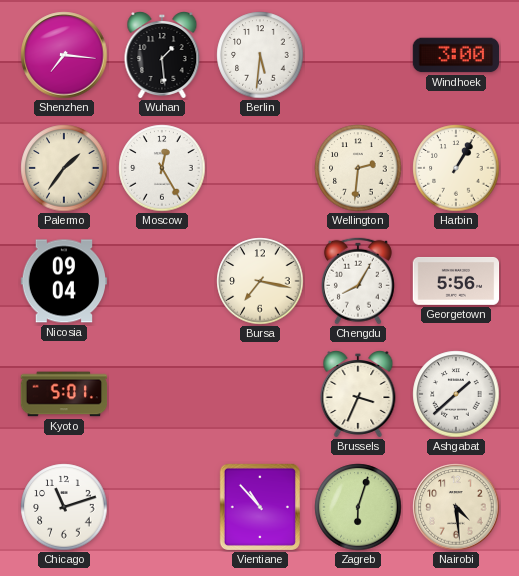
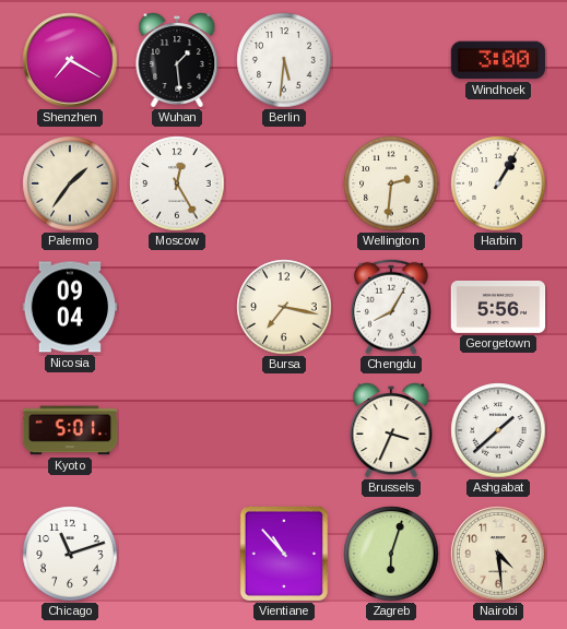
Shenzhen: 7:16 -> 7:20 (70, 60)
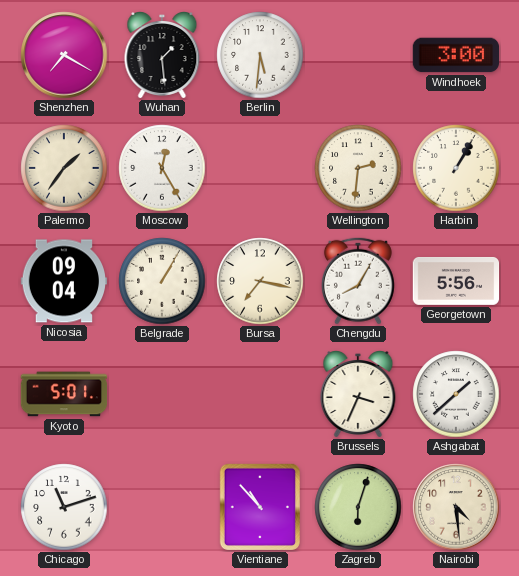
Belgrade: none -> 1:05 (162, 281)
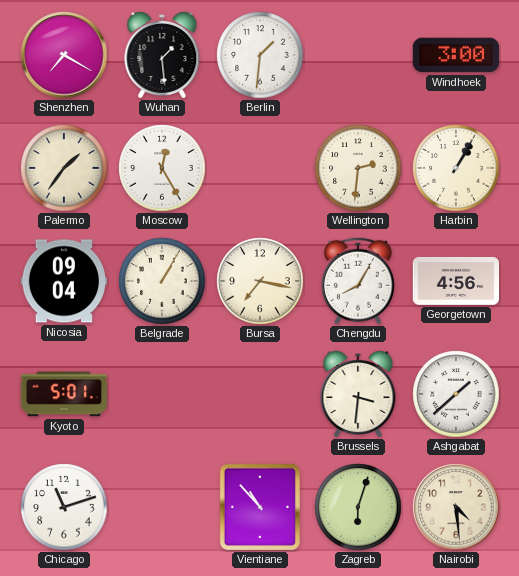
Berlin: 5:31 -> 1:31 (260, 55)
Georgetown: 5:56 -> 4:56 (456, 281)
Brussels: 3:34 -> 3:31 (358, 395)
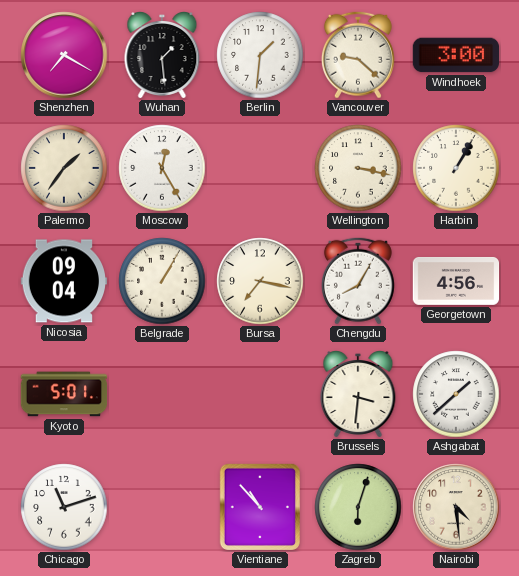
Vancouver: none -> 9:22 (358, 55)
Wellington: 2:31 -> 3:17 (358, 168)
